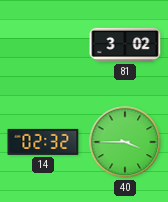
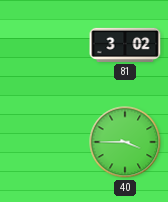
14: 02:32 -> none (43, 142)
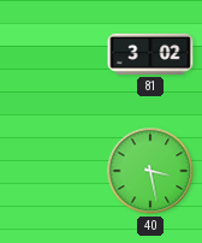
40: 3:45 -> 3:28 (150, 171)
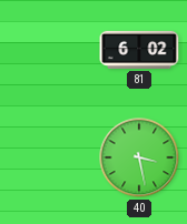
81: 3:02 -> 6:02 (139, 50)
